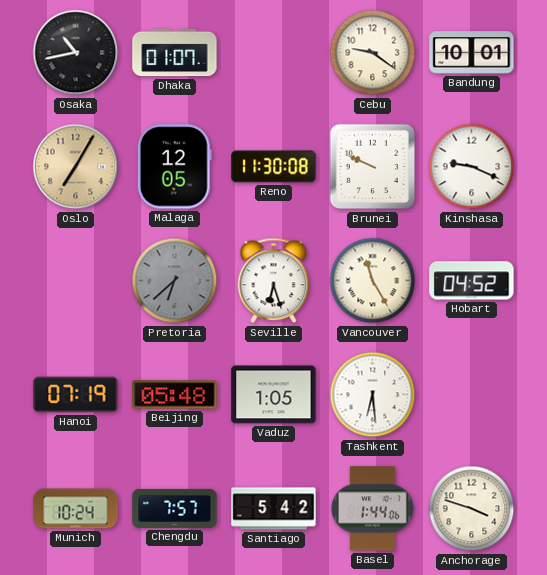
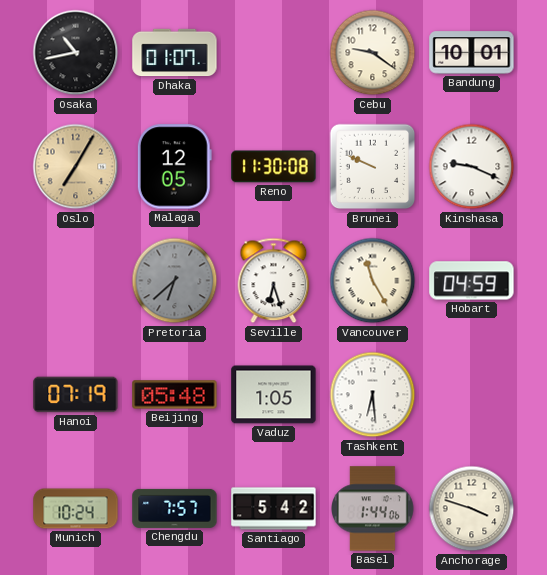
Hobart: 04:52 -> 04:59 (472, 281)
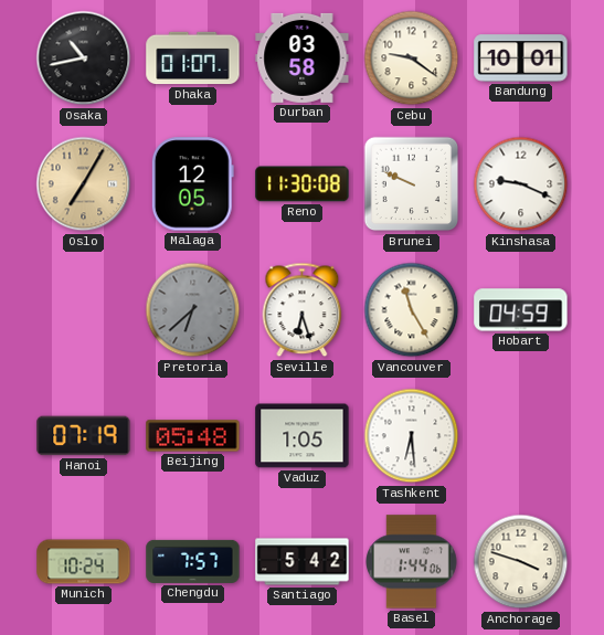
Durban: none -> 03:58 (303, 57)
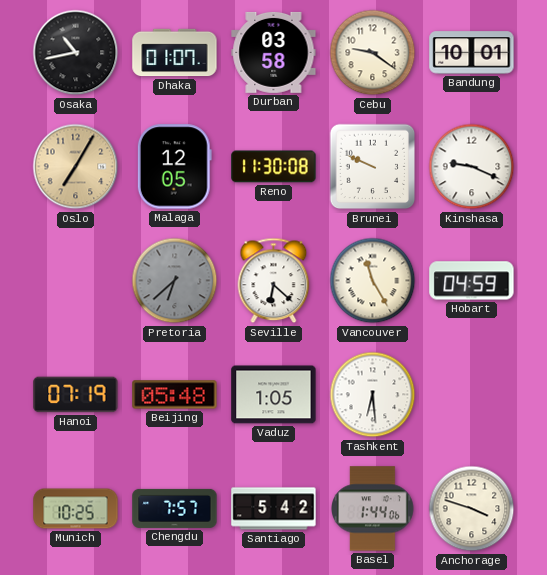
Seville: 6:27 -> 6:22 (274, 281)
Munich: 10:24 -> 10:25 (76, 509)
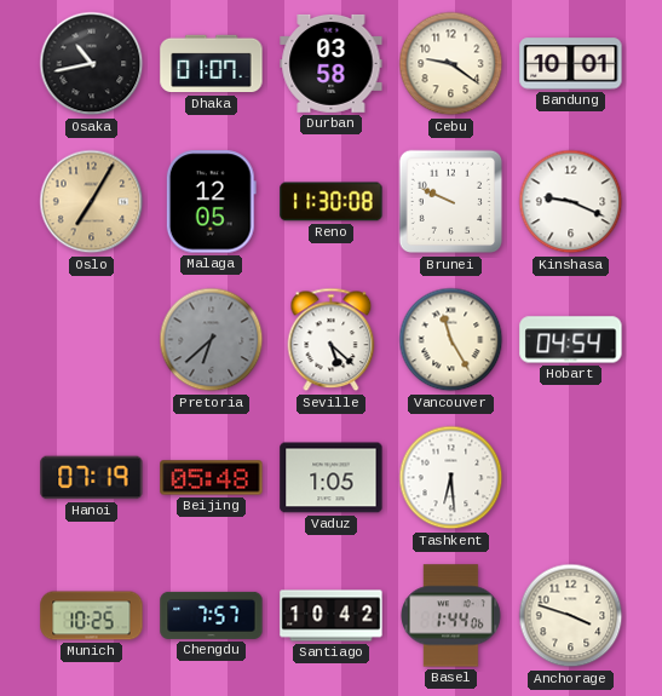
Seville: 6:22 -> 5:22 (332, 340)
Hobart: 04:59 -> 04:54 (571, 340)
Santiago: 5:42 -> 10:42 (332, 616)
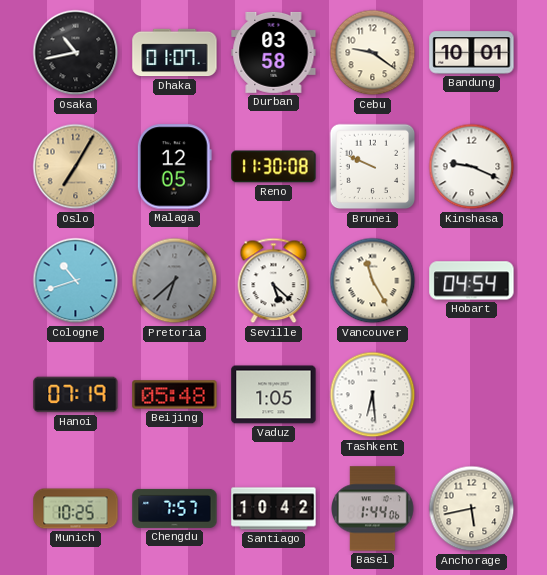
Cologne: none -> 10:42 (76, 281)
Anchorage: 3:48 -> 5:43 (472, 509)
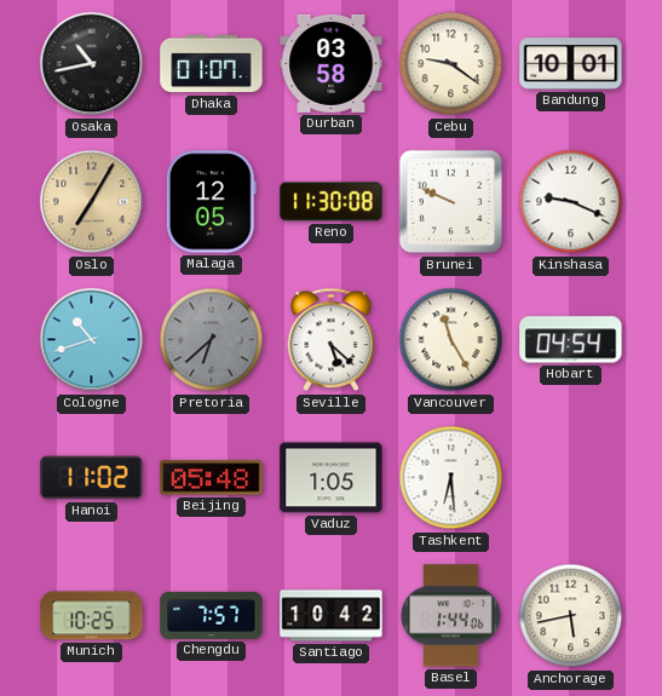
Hanoi: 07:19 -> 11:02 (92, 478)
